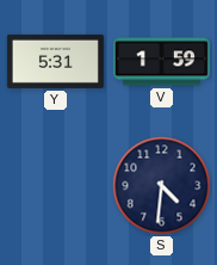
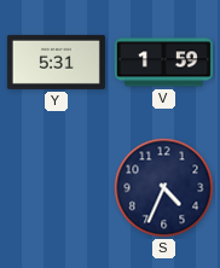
S: 4:31 -> 4:34 (164, 188)
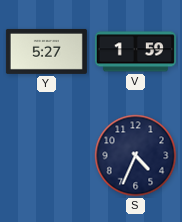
Y: 5:31 -> 5:27 (46, 51)
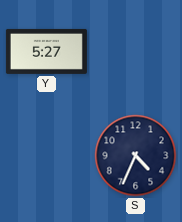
V: 1:59 -> none (135, 52)
